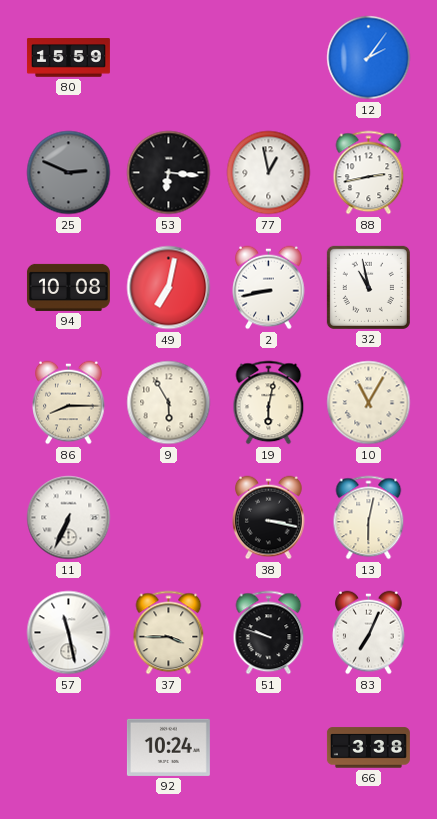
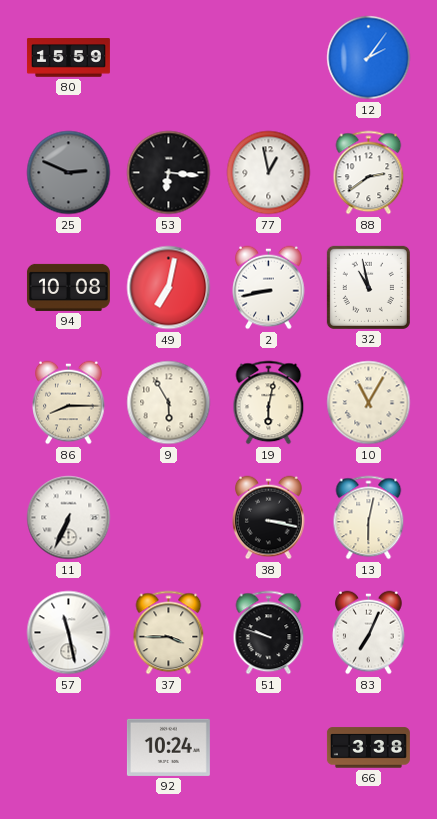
88: 2:43 -> 2:39 (369, 173)
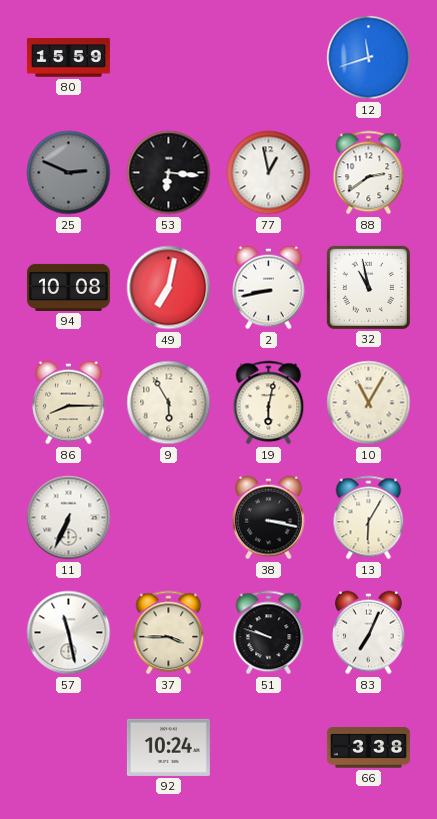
12: 2:06 -> 11:42 (369, 58)
13: 6:02 -> 6:05 (369, 518)
